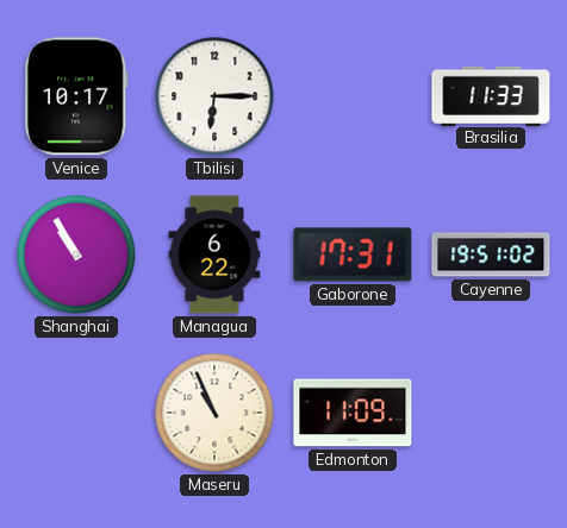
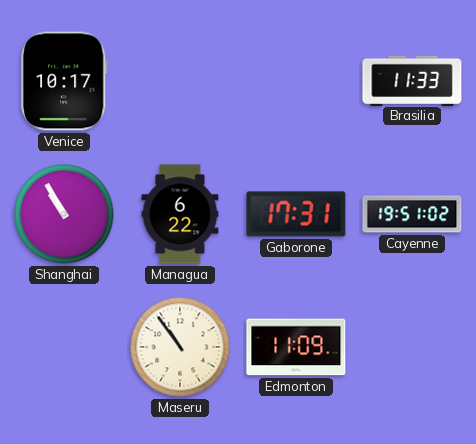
Tbilisi: 6:15 -> none (214, 96)
Maseru: 10:56 -> 10:54 (180, 347)
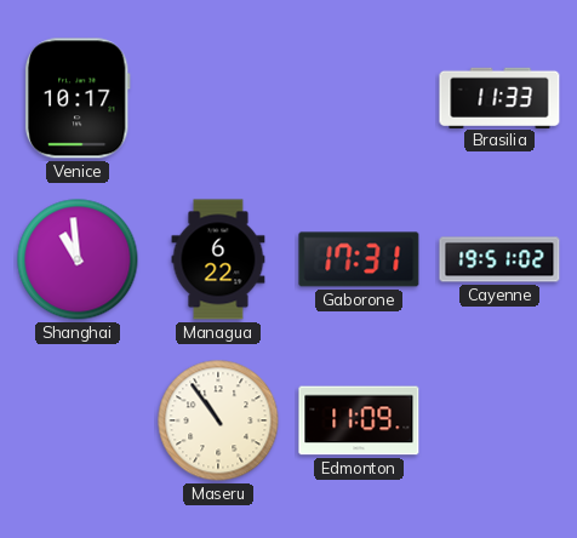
Shanghai: 10:55 -> 10:59 (78, 259)
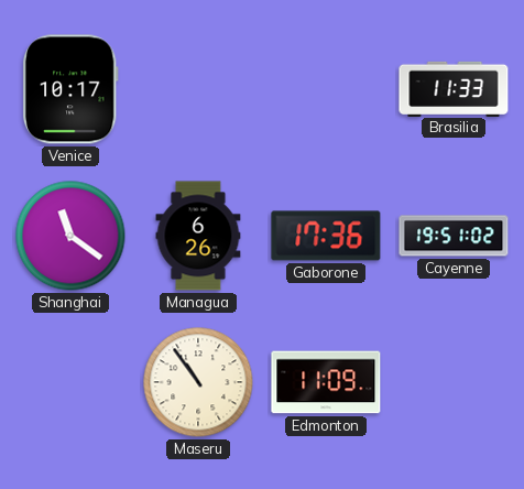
Shanghai: 10:59 -> 11:21 (70, 236)
Managua: 6:22 -> 6:26 (198, 236)
Gaborone: 17:31 -> 17:36 (326, 236)
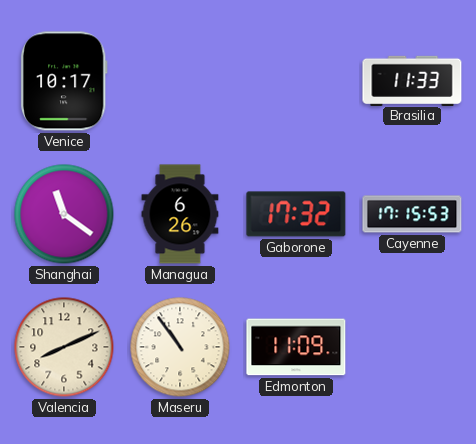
Gaborone: 17:36 -> 17:32 (296, 214)
Cayenne: 19:51 -> 17:15 (412, 214)
Valencia: none -> 8:11 (64, 347)
